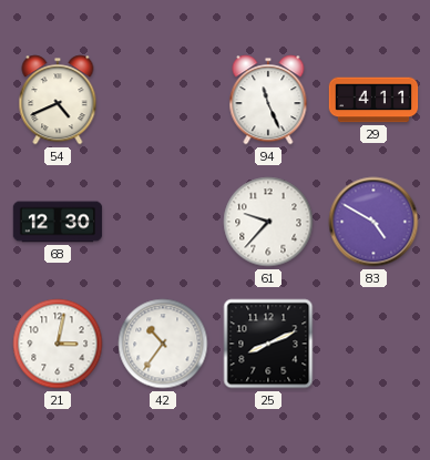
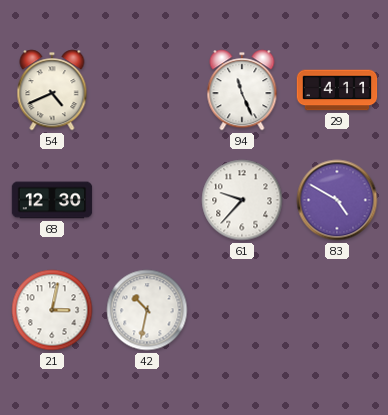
42: 10:36 -> 10:32 (147, 310)
25: 8:11 -> none (268, 344)
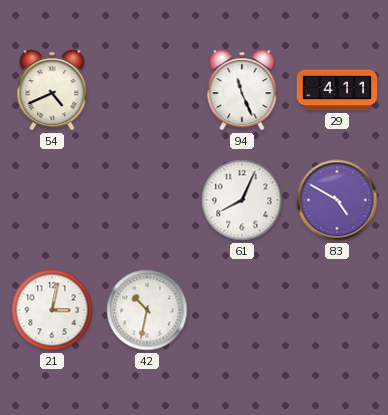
68: 12:30 -> none (52, 200)
61: 9:37 -> 8:04 (242, 200)
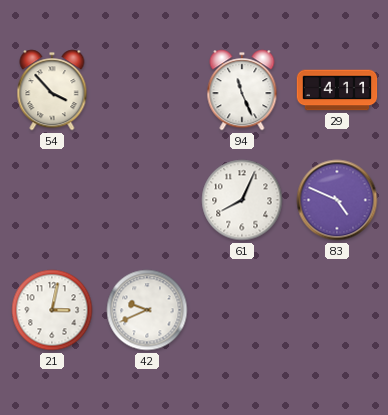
54: 4:41 -> 3:53 (52, 90)
83: 4:50 -> 4:49 (337, 200)
42: 10:32 -> 9:41 (147, 310)
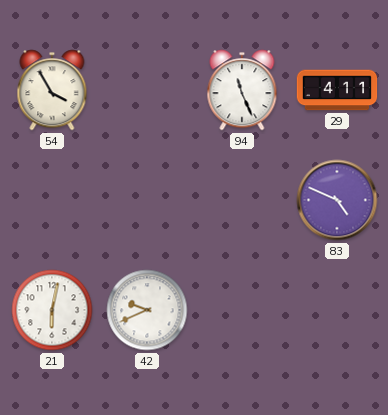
54: 3:53 -> 3:55 (52, 90)
61: 8:04 -> none (242, 200)
21: 3:02 -> 6:02 (52, 310)
